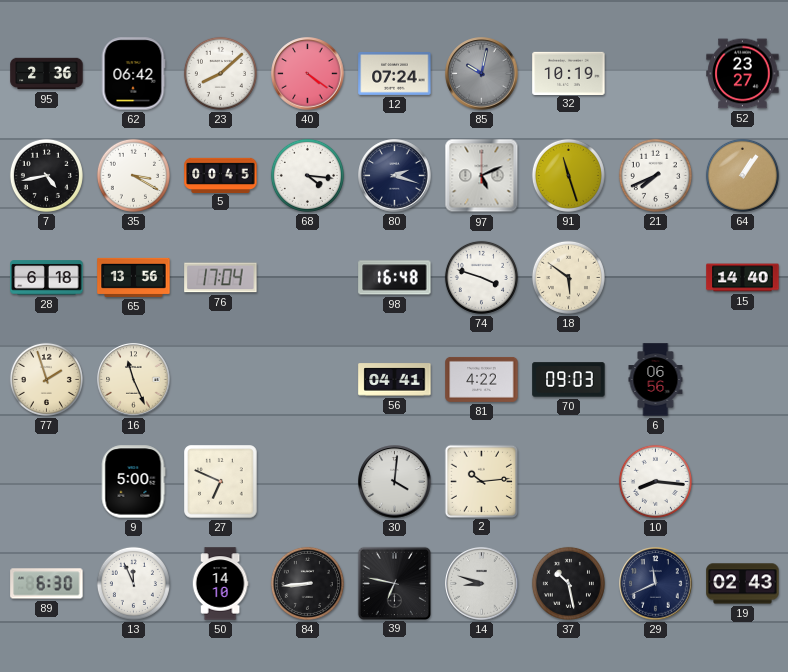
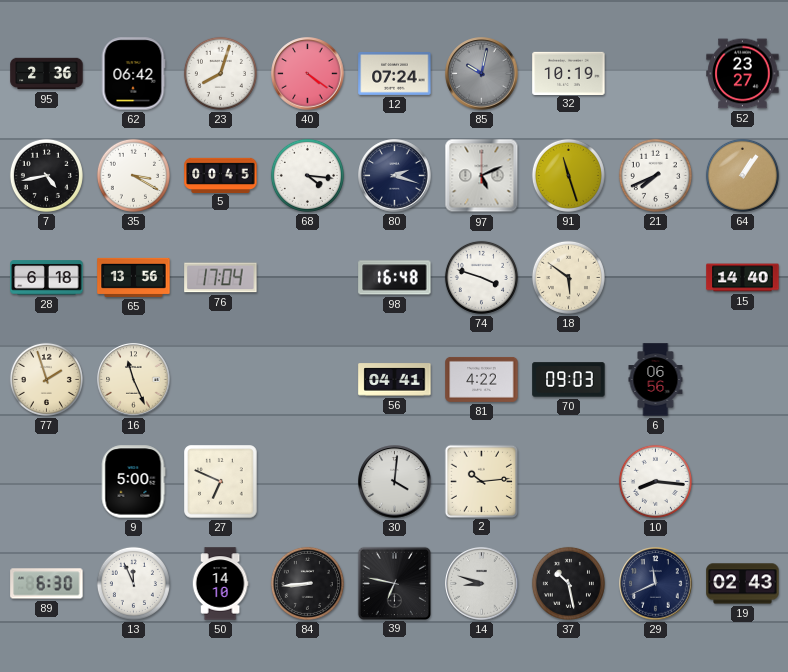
23: 8:08 -> 8:03 (220, 73)
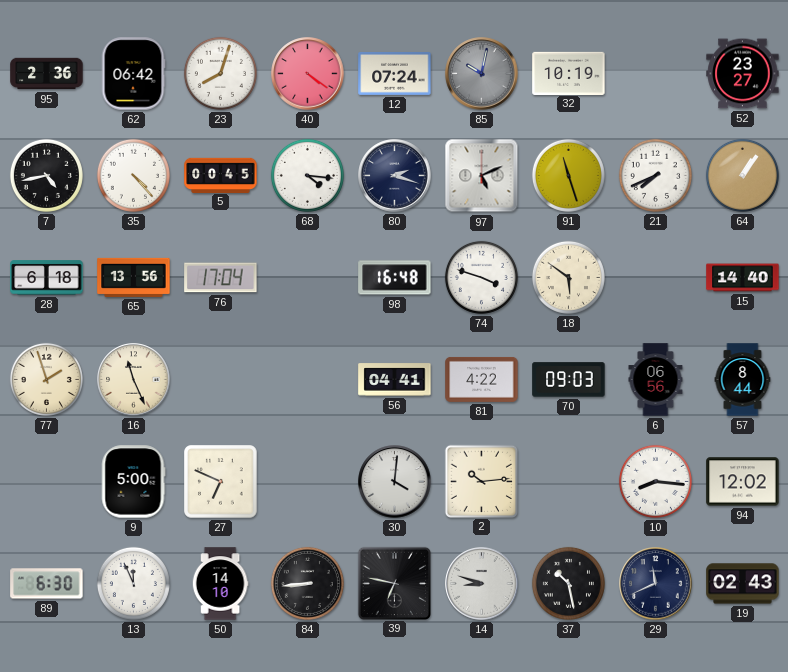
35: 3:20 -> 4:23 (133, 175)
57: none -> 8:44 (743, 380)
94: none -> 12:02 (743, 482)
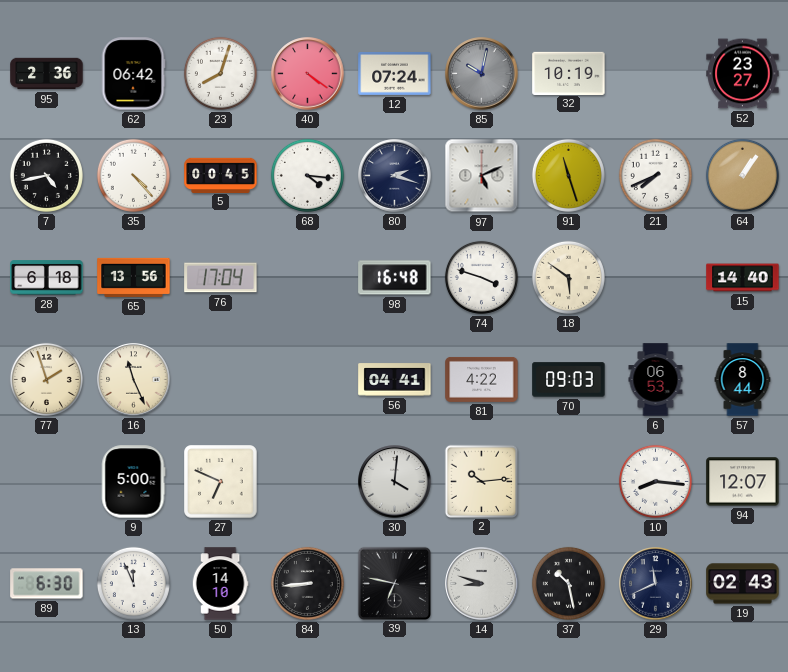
6: 06:56 -> 06:53 (656, 380)
94: 12:02 -> 12:07 (743, 482)
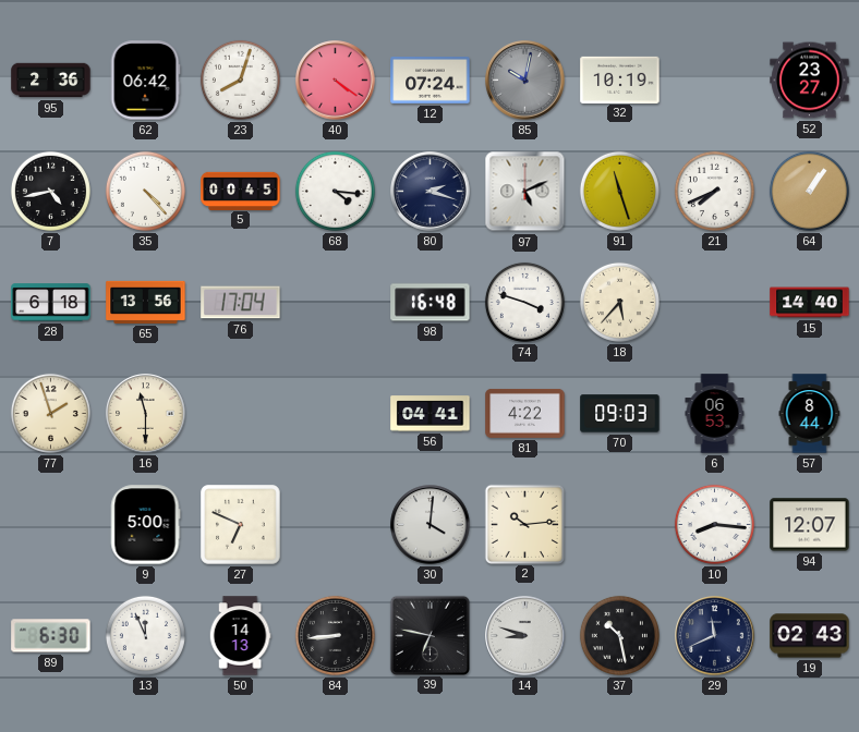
18: 5:51 -> 5:37 (619, 302)
16: 11:26 -> 11:30 (146, 414)
50: 14:10 -> 14:13 (240, 636)
